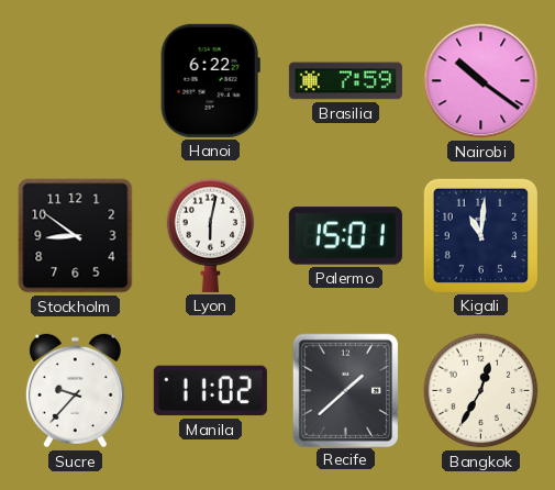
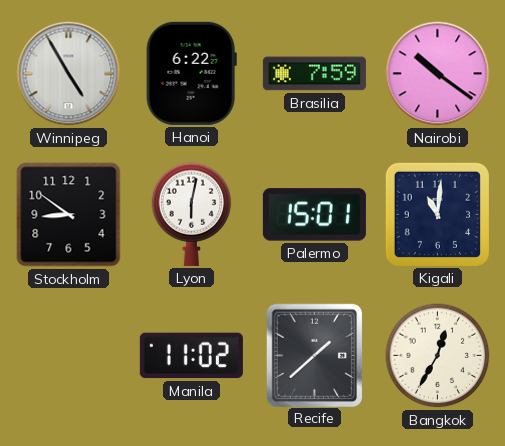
Winnipeg: none -> 4:55 (69, 74)
Sucre: 9:37 -> none (75, 391)
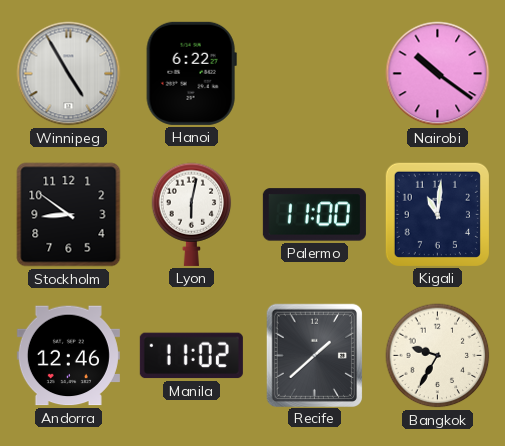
Brasilia: 7:59 -> none (314, 74)
Palermo: 15:01 -> 11:00 (314, 215)
Andorra: none -> 12:46 (68, 356)
Bangkok: 12:35 -> 9:35 (438, 356)
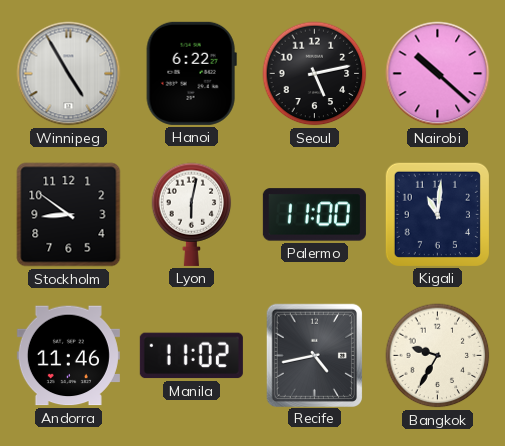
Seoul: none -> 5:13 (315, 74)
Nairobi: 10:21 -> 10:22 (438, 74)
Andorra: 12:46 -> 11:46 (68, 356)
Recife: 1:38 -> 4:43 (314, 355)
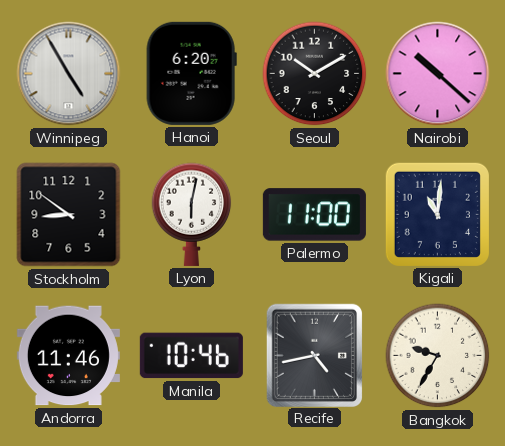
Hanoi: 6:22 -> 6:20 (191, 73)
Seoul: 5:13 -> 10:10 (315, 74)
Manila: 11:02 -> 10:46 (191, 356)
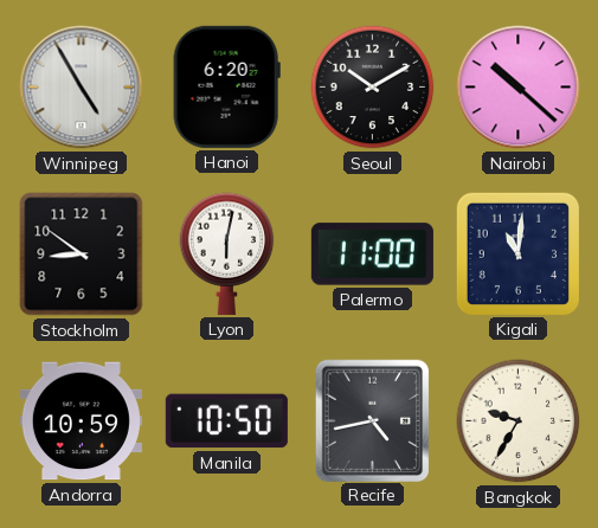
Andorra: 11:46 -> 10:59 (81, 421)
Manila: 10:46 -> 10:50 (226, 421)
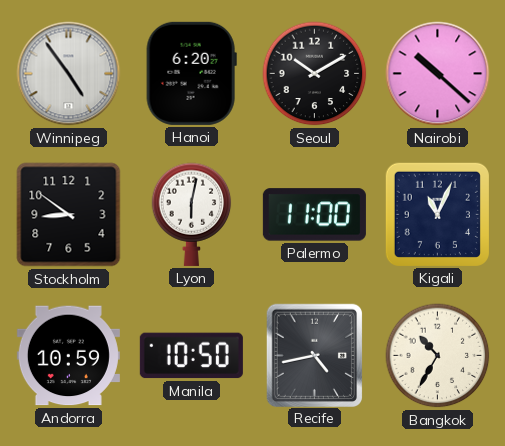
Winnipeg: 4:55 -> 4:54 (69, 74)
Kigali: 11:01 -> 11:04 (437, 214)
Bangkok: 9:35 -> 10:35 (438, 356)
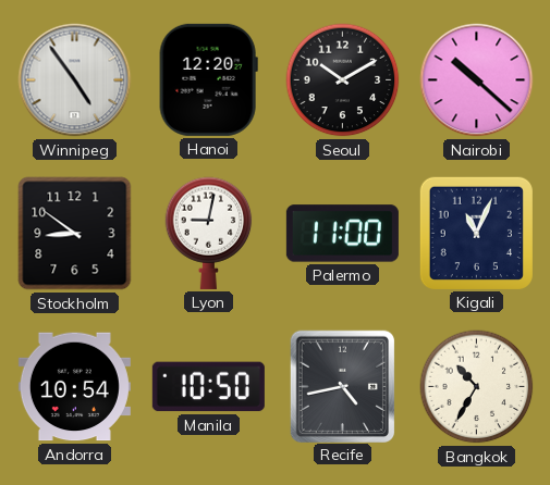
Hanoi: 6:20 -> 12:20 (208, 79)
Lyon: 6:02 -> 9:02 (209, 233)
Andorra: 10:59 -> 10:54 (74, 387)
